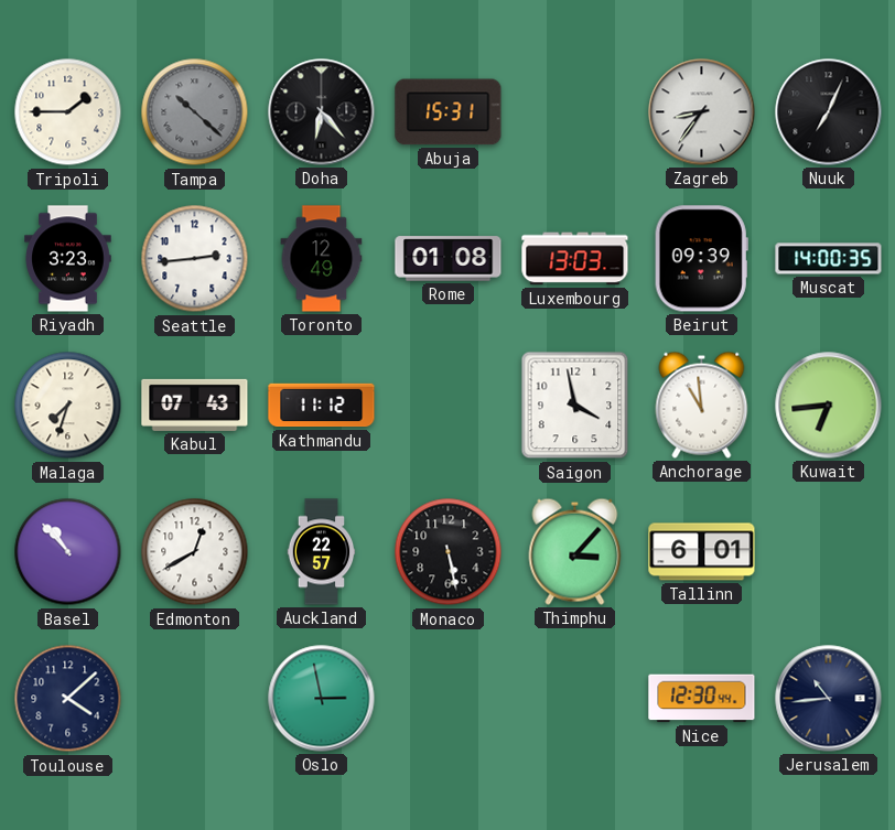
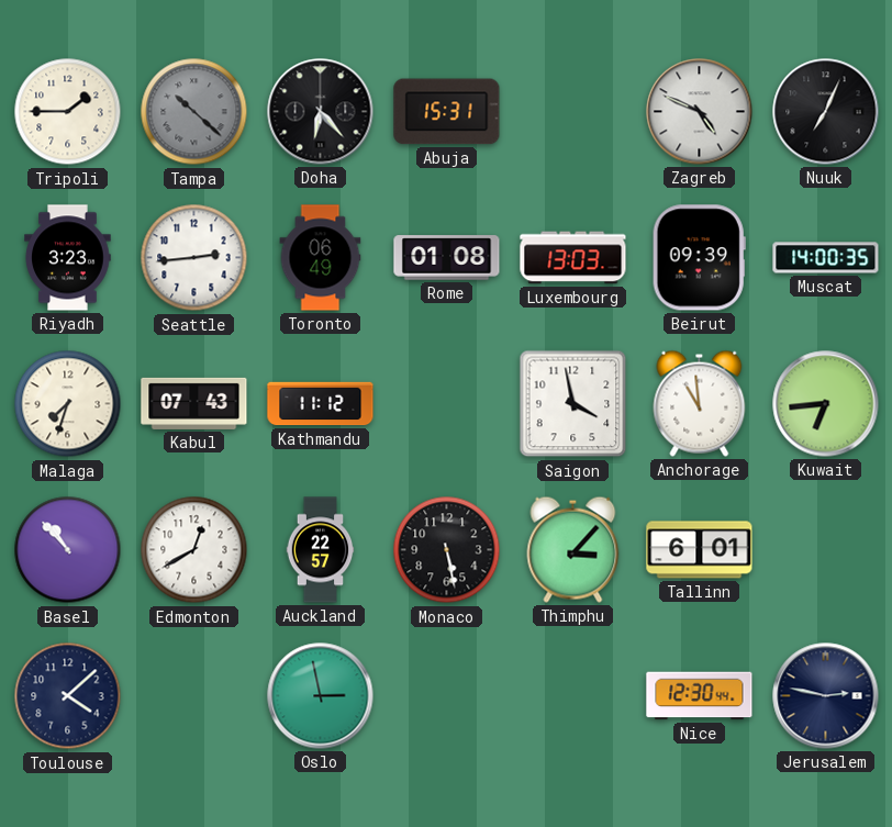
Zagreb: 8:36 -> 4:49 (700, 112)
Toronto: 12:49 -> 06:49 (321, 258)
Jerusalem: 10:44 -> 2:47 (826, 696)
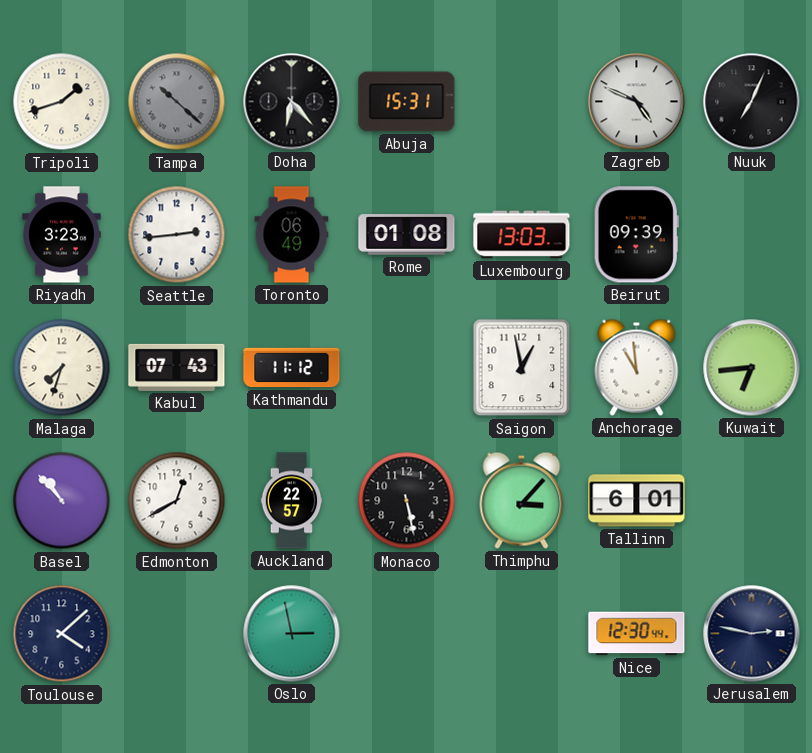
Tripoli: 1:45 -> 1:42 (62, 102)
Muscat: 14:00 -> none (826, 258)
Saigon: 3:58 -> 12:58 (522, 368)
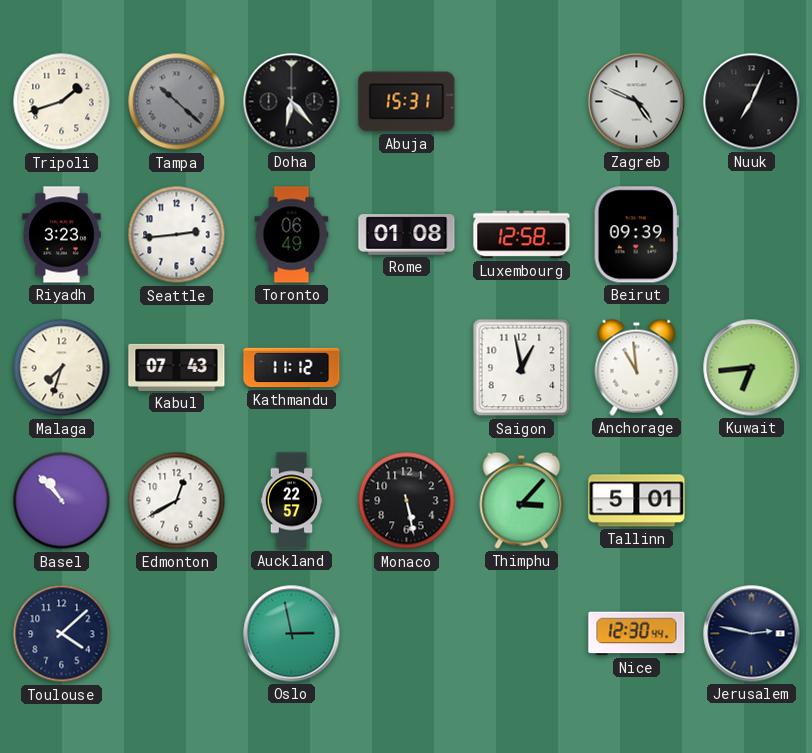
Luxembourg: 13:03 -> 12:58 (522, 235)
Tallinn: 6:01 -> 5:01 (637, 501)
